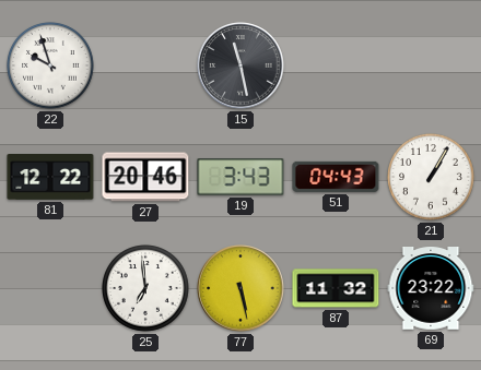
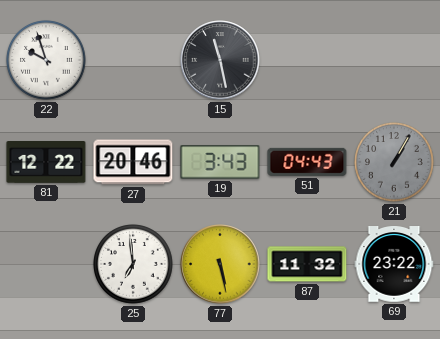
21 dial: white -> grey (395, 163)
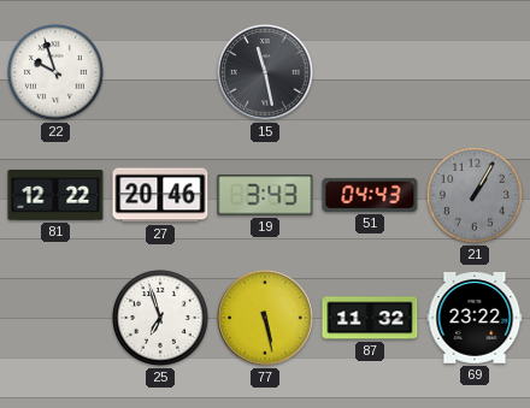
25: 6:59 -> 6:57 (161, 319)
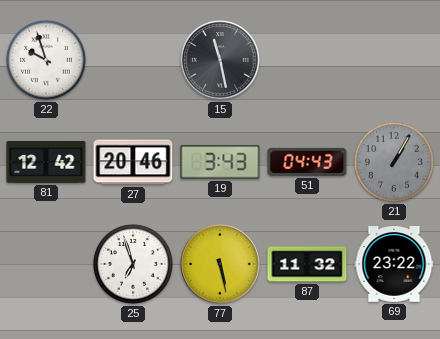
81: 12:22 -> 12:42 (46, 163)
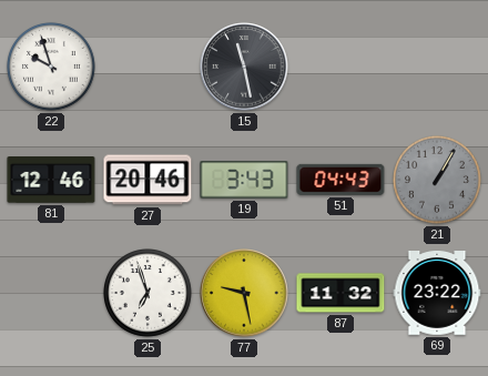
81: 12:42 -> 12:46 (51, 181)
77: 5:28 -> 9:28 (244, 293)
